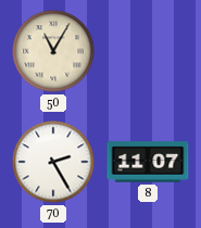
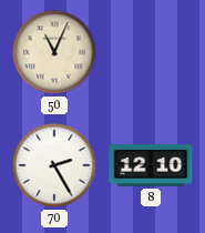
50: 11:05 -> 11:04 (54, 52)
8: 11:07 -> 12:10 (151, 165)
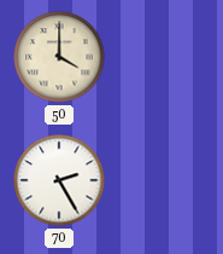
50: 11:04 -> 4:00 (59, 57)
8: 12:10 -> none (151, 165)
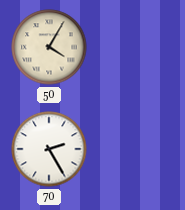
50: 4:00 -> 4:05 (49, 47)
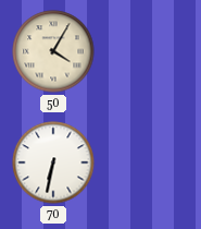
70: 2:25 -> 6:32 (53, 162)
